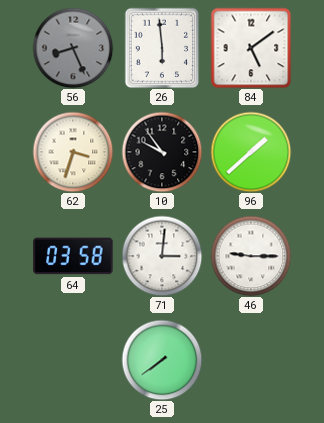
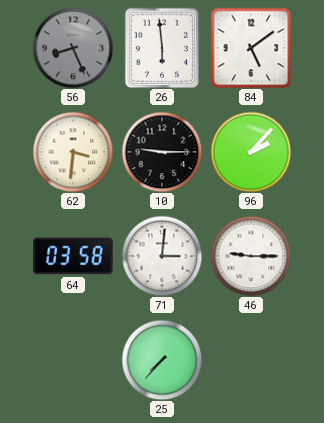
62: 3:33 -> 3:31 (73, 152)
10: 9:54 -> 9:15 (162, 152)
96: 1:38 -> 2:07 (251, 152)
25: 7:39 -> 7:37 (162, 360)
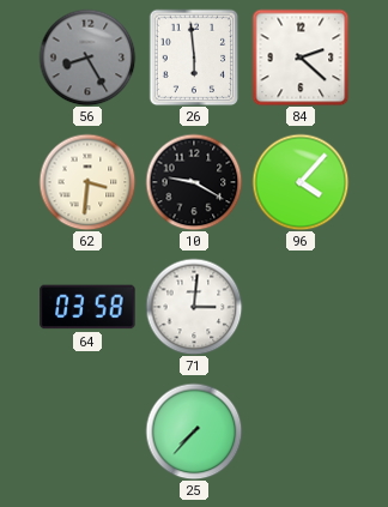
56: 8:26 -> 8:25 (87, 58)
84: 5:09 -> 2:22 (301, 58)
10: 9:15 -> 9:20 (194, 182)
96: 2:07 -> 4:07 (301, 182)
46: 9:15 -> none (251, 256)
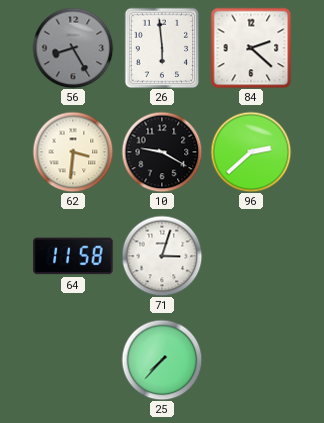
96: 4:07 -> 2:38 (251, 152)
64: 03:58 -> 11:58 (73, 256)
71: 3:01 -> 3:03 (162, 256)
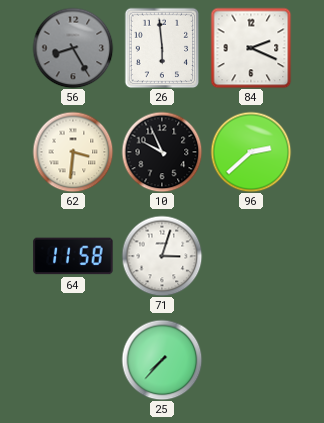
84: 2:22 -> 2:19 (251, 48)
10: 9:20 -> 9:56 (162, 152)
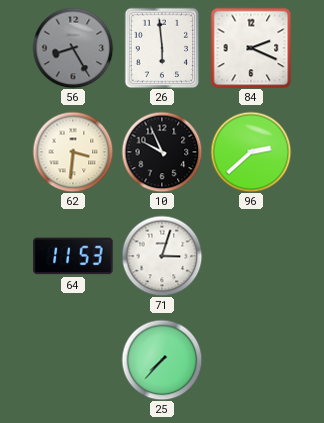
64: 11:58 -> 11:53 (73, 256)
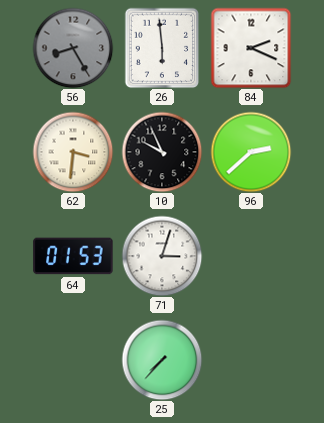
64: 11:53 -> 01:53 (73, 256)
